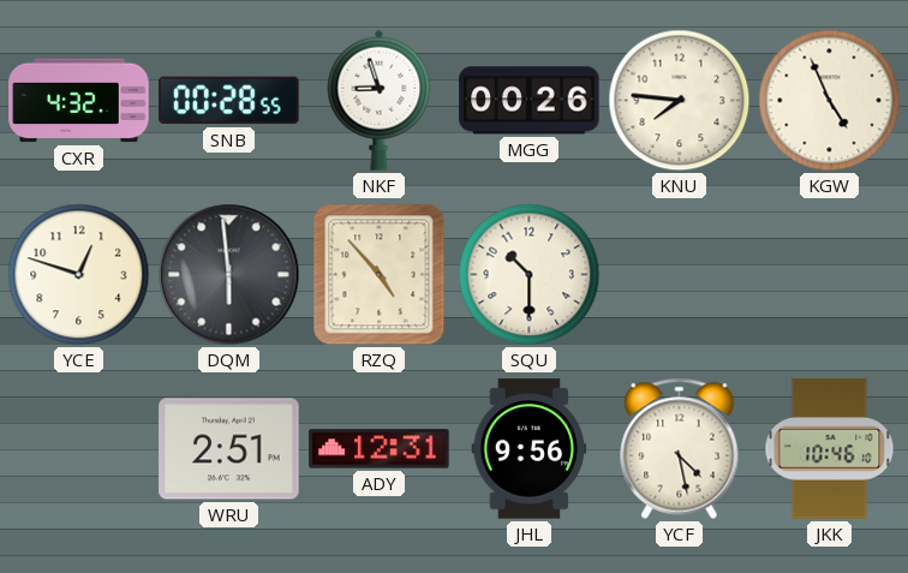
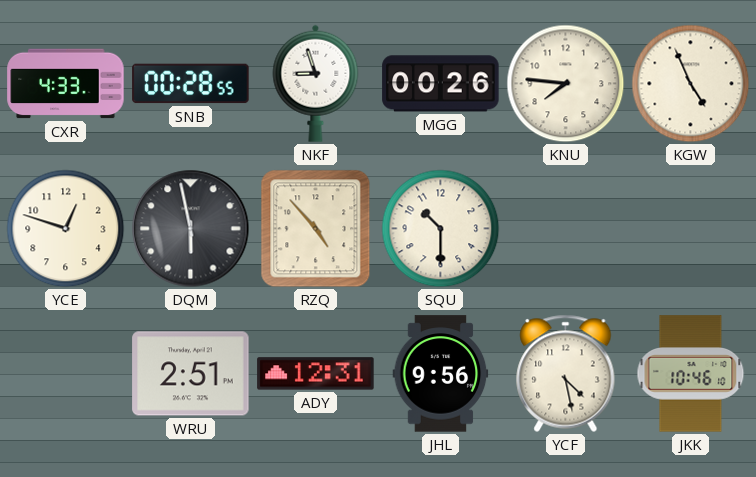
CXR: 4:32 -> 4:33 (66, 84)
DQM: 5:59 -> 5:58 (191, 229)
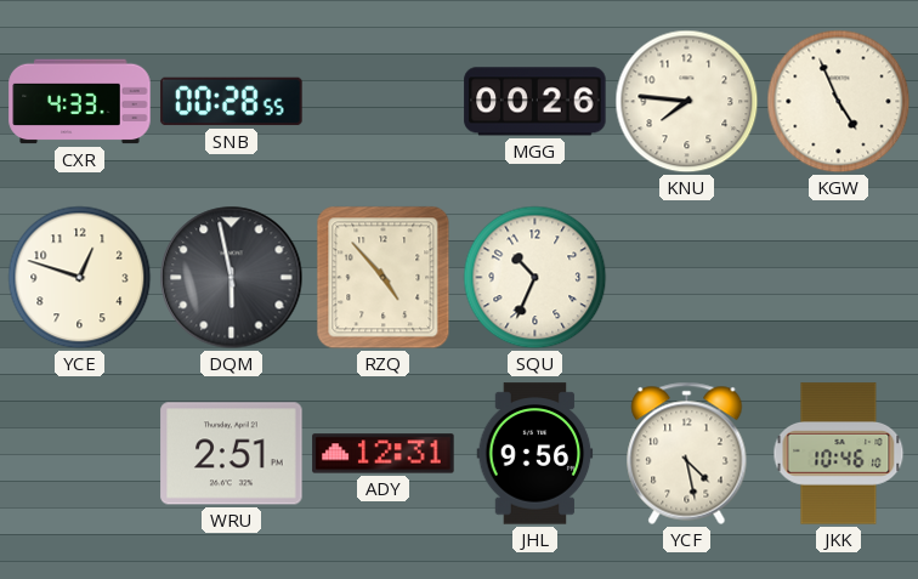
NKF: 8:57 -> none (316, 83)
SQU: 10:30 -> 10:34 (535, 278)
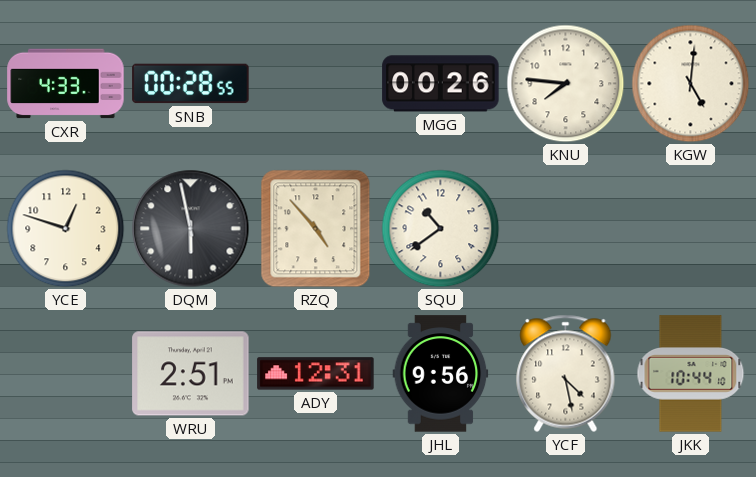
KGW: 4:56 -> 5:01 (691, 84)
SQU: 10:34 -> 10:39 (441, 229)
JKK: 10:46 -> 10:44 (691, 374)
